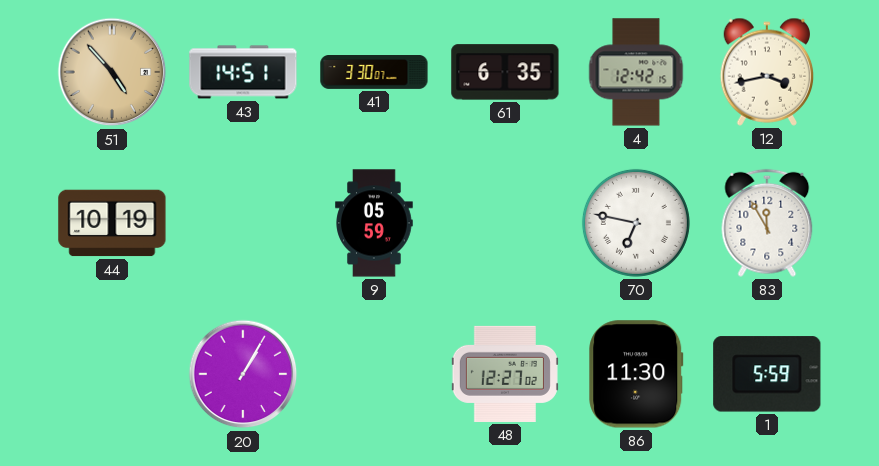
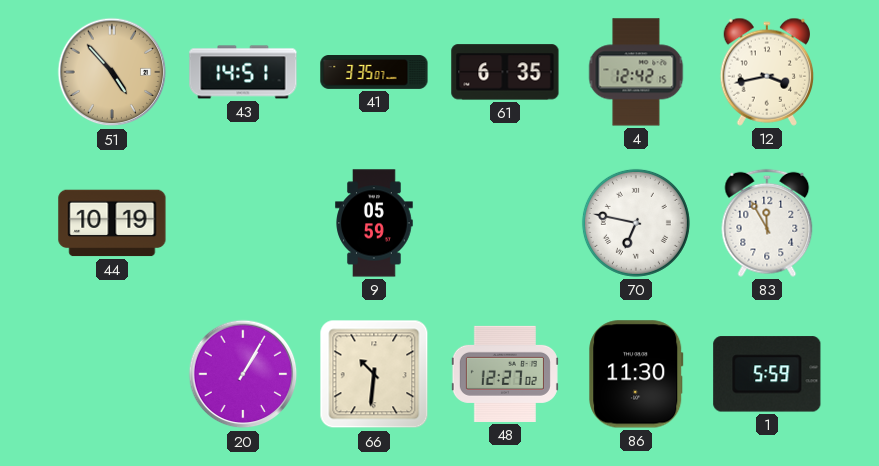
41: 3:30 -> 3:35 (374, 73)
66: none -> 10:31 (374, 374)
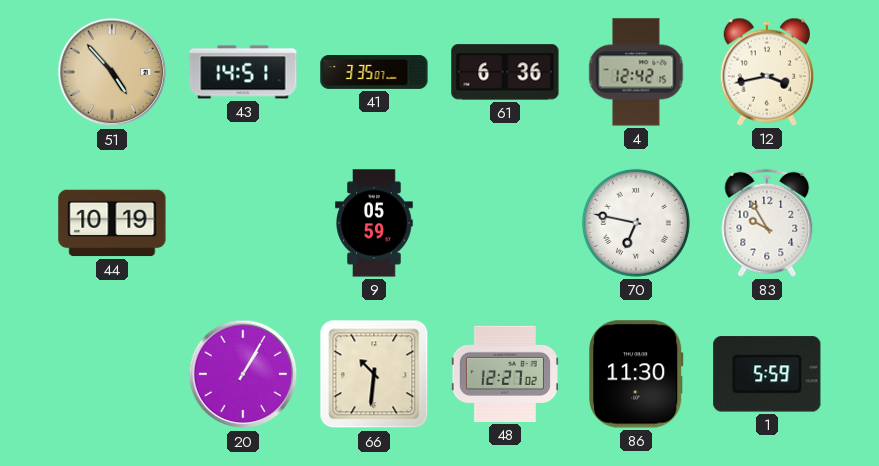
61: 6:35 -> 6:36 (505, 72)
83: 11:55 -> 9:55 (767, 223)
